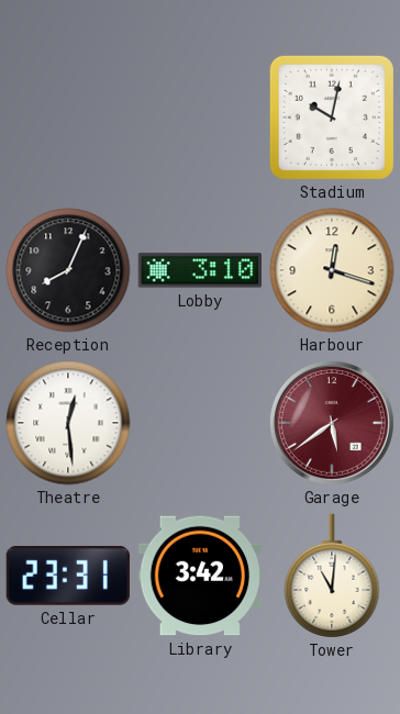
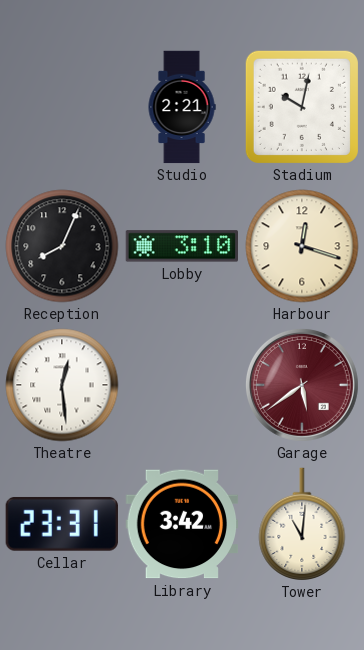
Studio: none -> 2:21 (182, 107)
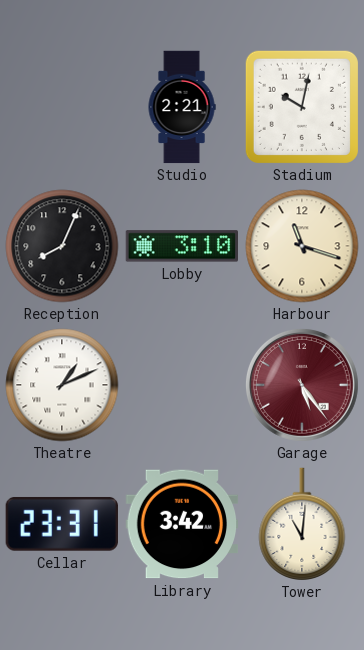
Harbour: 12:18 -> 11:18 (302, 246)
Theatre: 12:29 -> 1:11 (62, 385)
Garage: 5:39 -> 5:24 (302, 385)
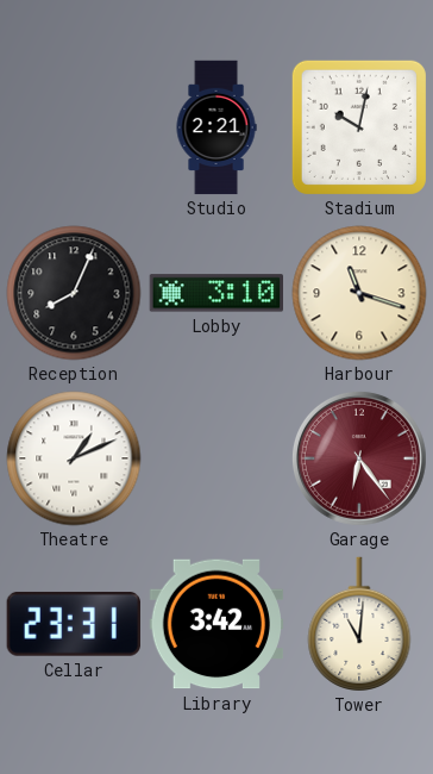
Garage: 5:24 -> 6:24 (359, 458)
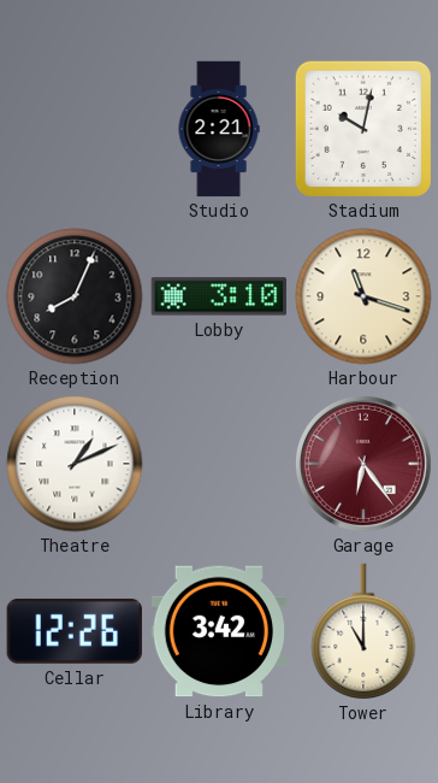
Cellar: 23:31 -> 12:26 (75, 631)
Tower: 11:01 -> 11:00 (363, 631)
